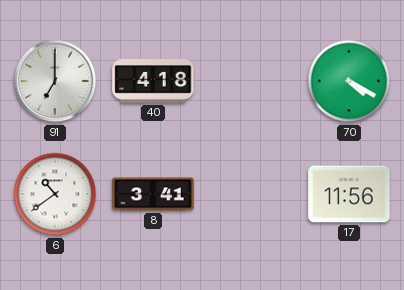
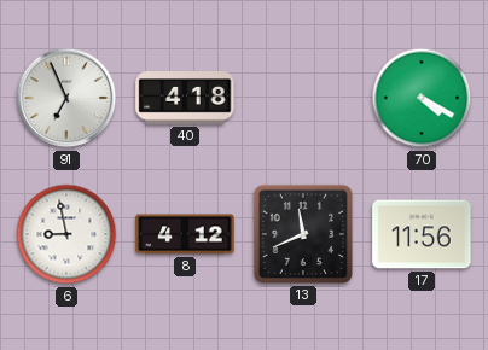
91: 7:00 -> 6:56 (66, 98)
6: 10:39 -> 8:58 (66, 234)
8: 3:41 -> 4:12 (185, 234)
13: none -> 11:41 (303, 234)
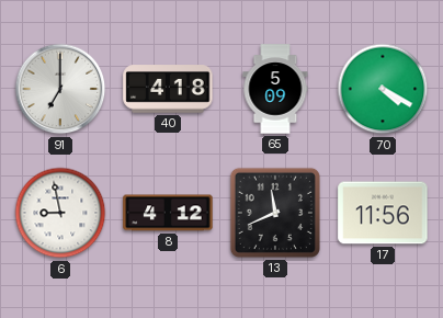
91: 6:56 -> 7:00 (60, 89)
65: none -> 5:09 (275, 89)
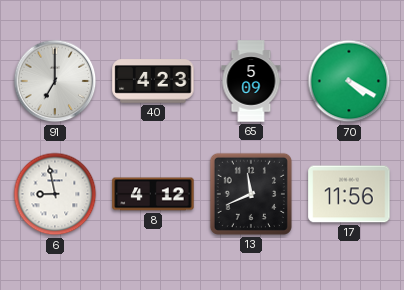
40: 4:18 -> 4:23 (153, 81)
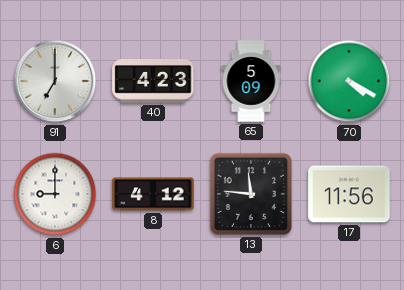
6: 8:58 -> 9:00 (55, 194)
13: 11:41 -> 11:46 (251, 194)
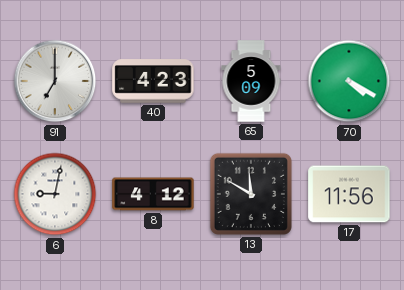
6: 9:00 -> 9:02 (55, 194)
13: 11:46 -> 11:50 (251, 194)
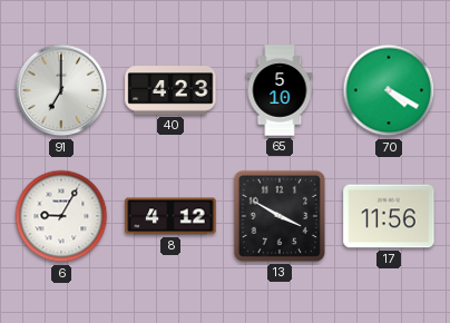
65: 5:09 -> 5:10 (280, 90)
6: 9:02 -> 9:05 (61, 216)
13: 11:50 -> 3:50 (280, 216)
